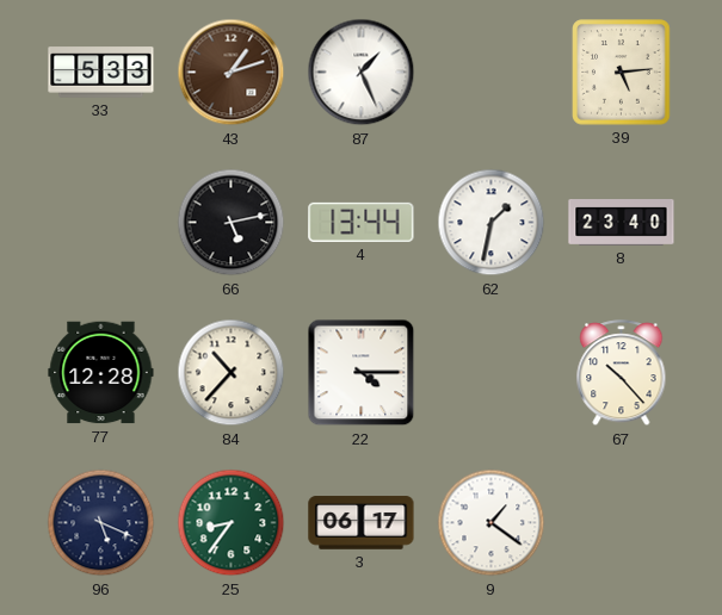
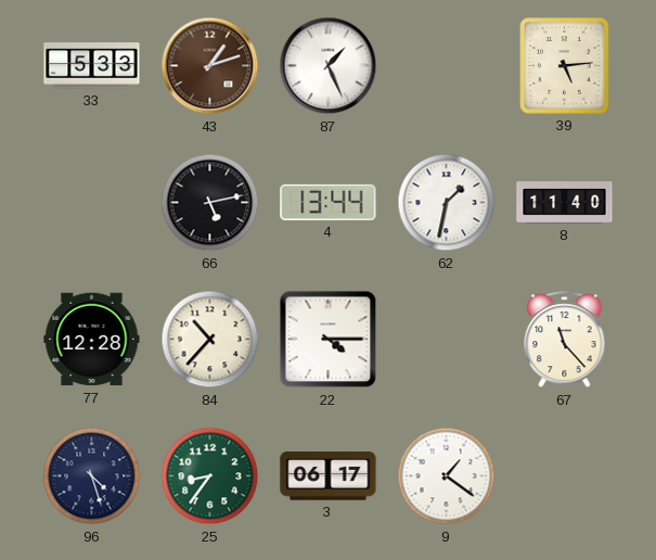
8: 23:40 -> 11:40 (565, 203)
67: 10:23 -> 11:23 (565, 340)
96: 5:19 -> 4:27 (92, 476)
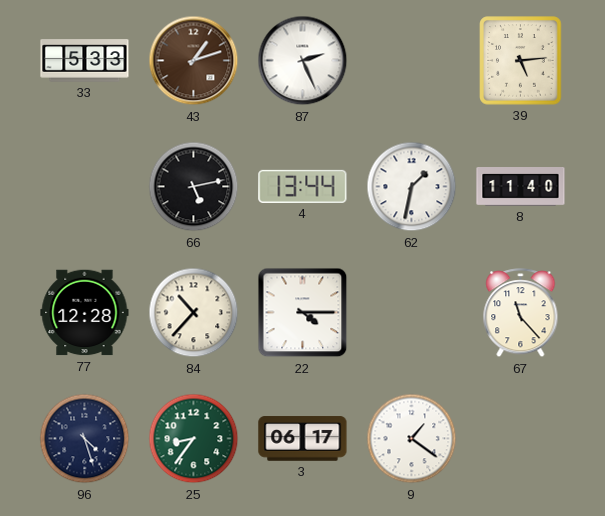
87: 1:26 -> 2:26 (303, 61)
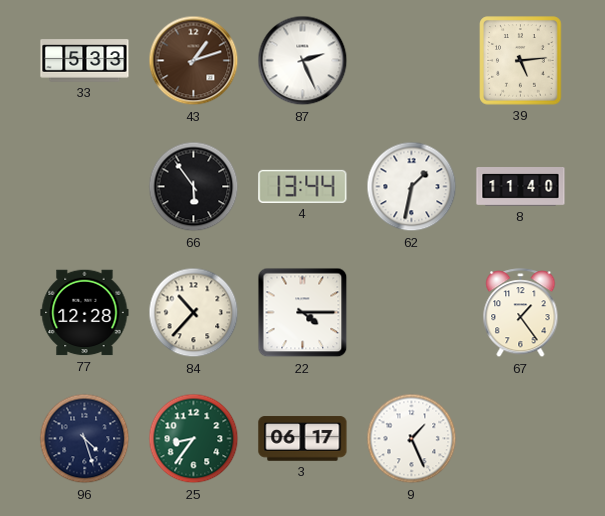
66: 5:13 -> 5:54 (194, 187)
67: 11:23 -> 1:24 (521, 313)
9: 1:21 -> 1:26 (412, 439)
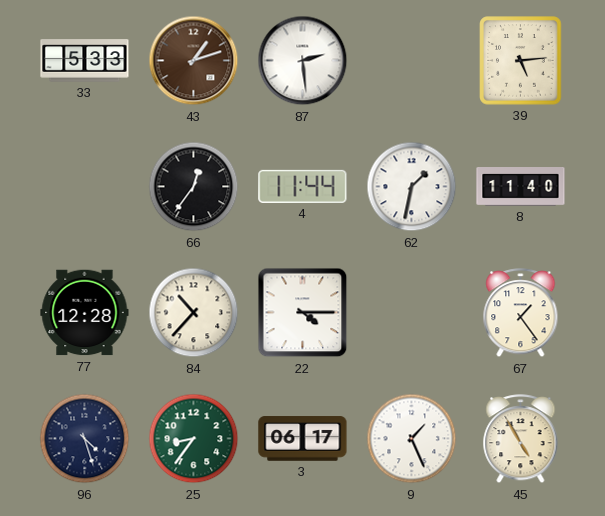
87: 2:26 -> 2:29 (303, 61)
66: 5:54 -> 12:36 (194, 187)
4: 13:44 -> 11:44 (303, 186)
45: none -> 4:55 (521, 439)
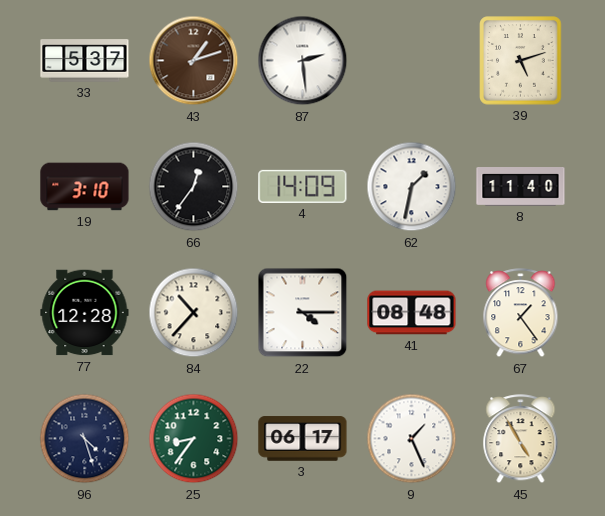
33: 5:33 -> 5:37 (85, 61)
39: 5:14 -> 5:12 (521, 61)
19: none -> 3:10 (85, 187)
4: 11:44 -> 14:09 (303, 186)
41: none -> 08:48 (412, 313)
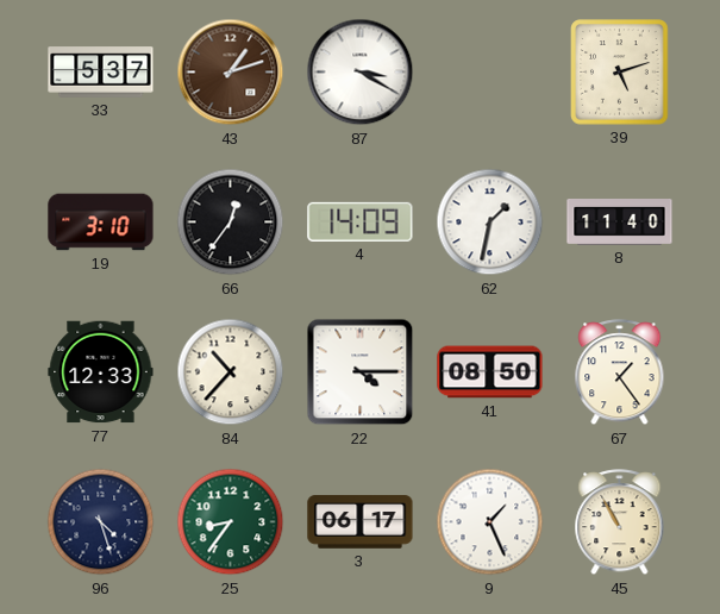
87: 2:29 -> 3:20 (361, 73)
77: 12:28 -> 12:33 (101, 372)
41: 08:48 -> 08:50 (490, 372)
45: 4:55 -> 10:55 (620, 522)
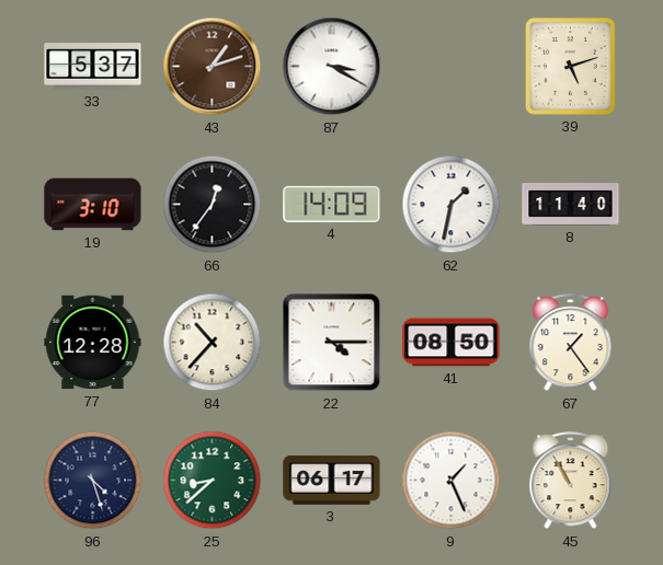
77: 12:33 -> 12:28 (93, 343)
25: 8:36 -> 8:38 (213, 481)
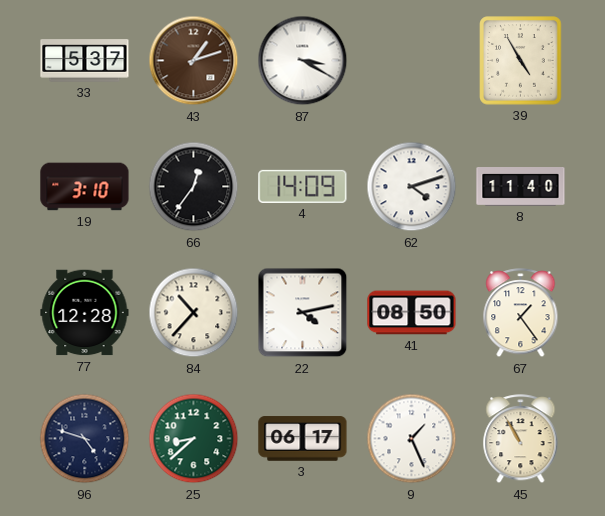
39: 5:12 -> 4:55 (521, 61)
62: 1:32 -> 4:12 (412, 187)
22: 4:15 -> 4:13 (303, 313)
96: 4:27 -> 4:48 (85, 439)
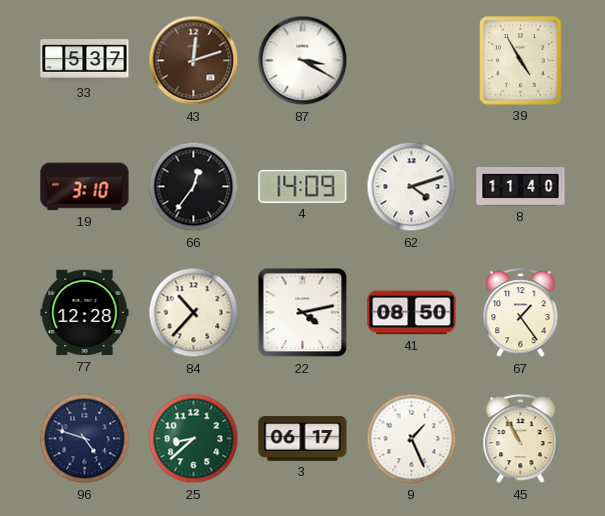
43: 1:12 -> 12:12 (194, 61)
